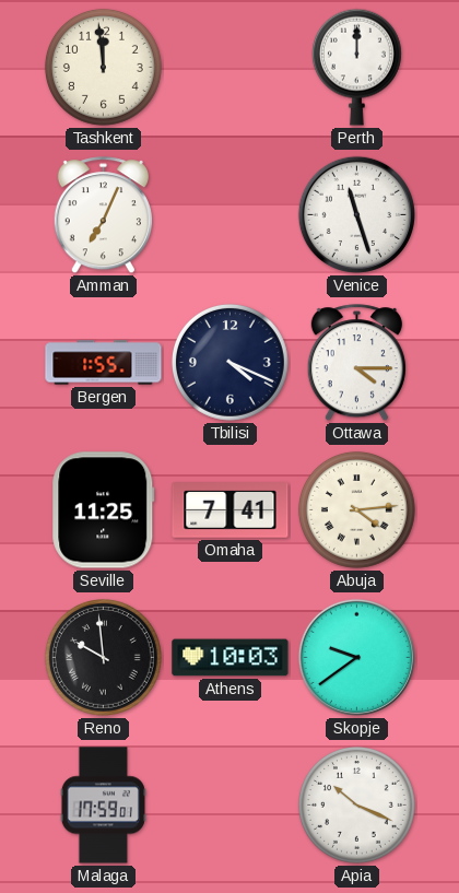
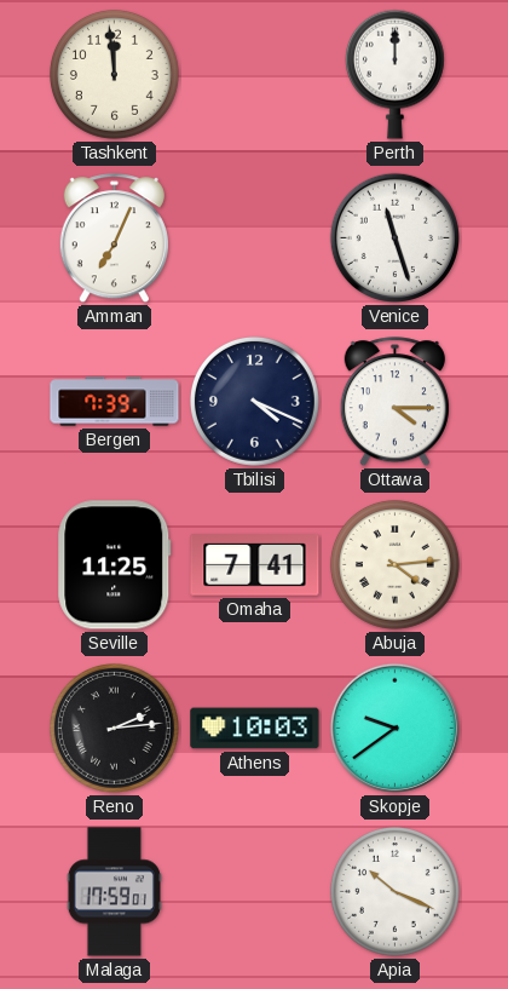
Bergen: 1:55 -> 7:39 (115, 402)
Reno: 9:59 -> 2:14 (114, 728)
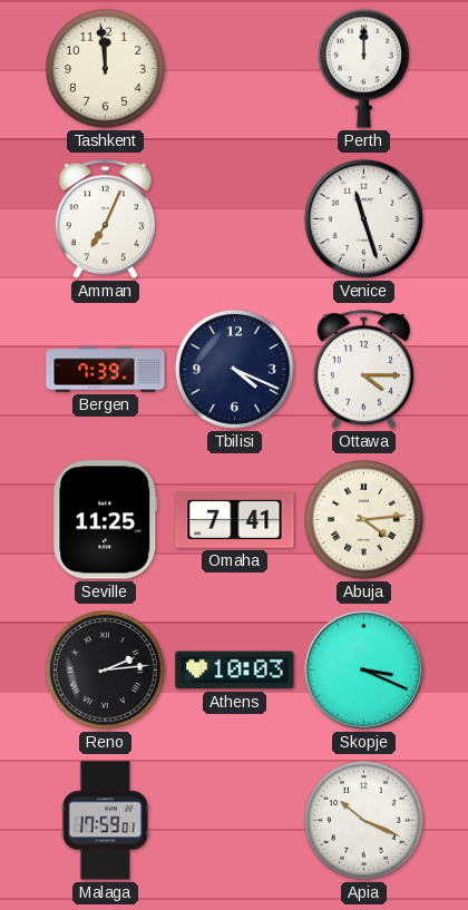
Skopje: 9:39 -> 3:19 (363, 669)
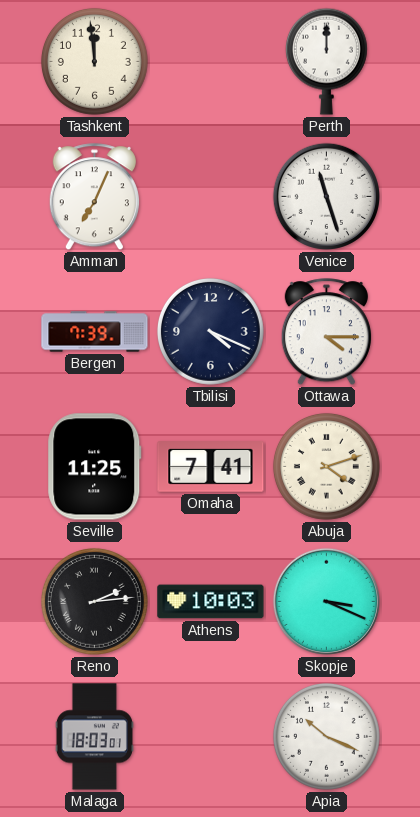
Abuja: 4:14 -> 4:12 (326, 466)
Malaga: 17:59 -> 18:03 (94, 737)
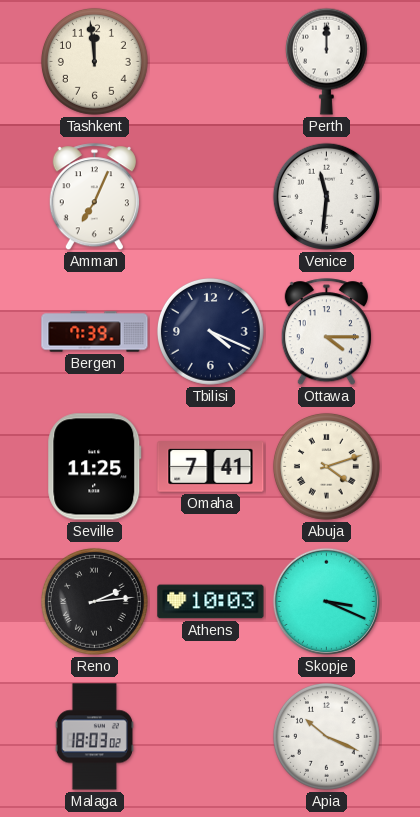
Venice: 11:27 -> 11:31 (326, 196)
Malaga: 18:03:01 -> 18:03:02 (94, 737)
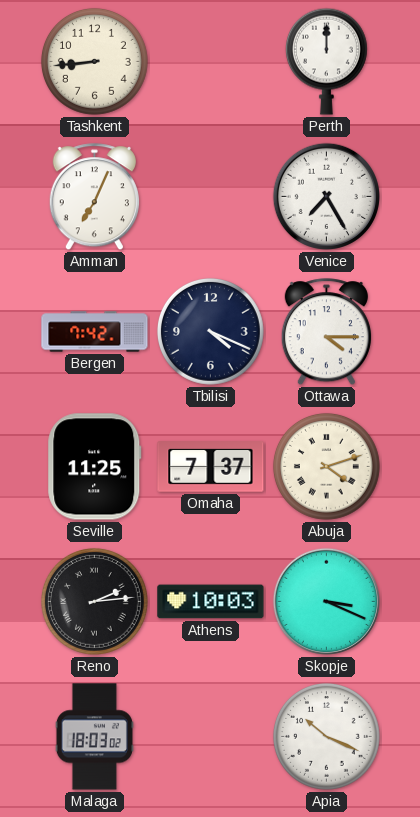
Tashkent: 11:59 -> 8:44 (94, 61)
Venice: 11:31 -> 7:25 (326, 196)
Bergen: 7:39 -> 7:42 (95, 332)
Omaha: 7:41 -> 7:37 (211, 467)
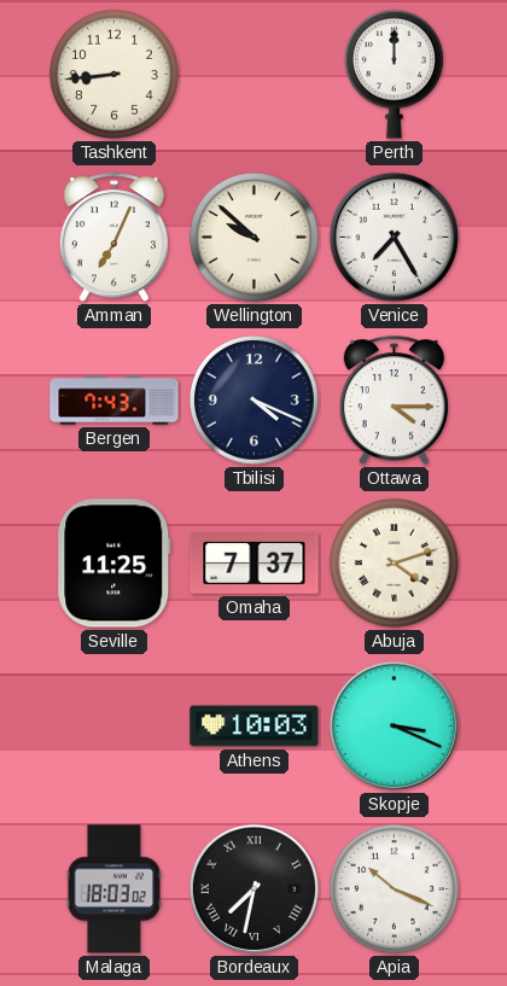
Wellington: none -> 9:52 (253, 237)
Bergen: 7:42 -> 7:43 (115, 401)
Reno: 2:14 -> none (94, 601)
Bordeaux: none -> 7:32 (253, 888)
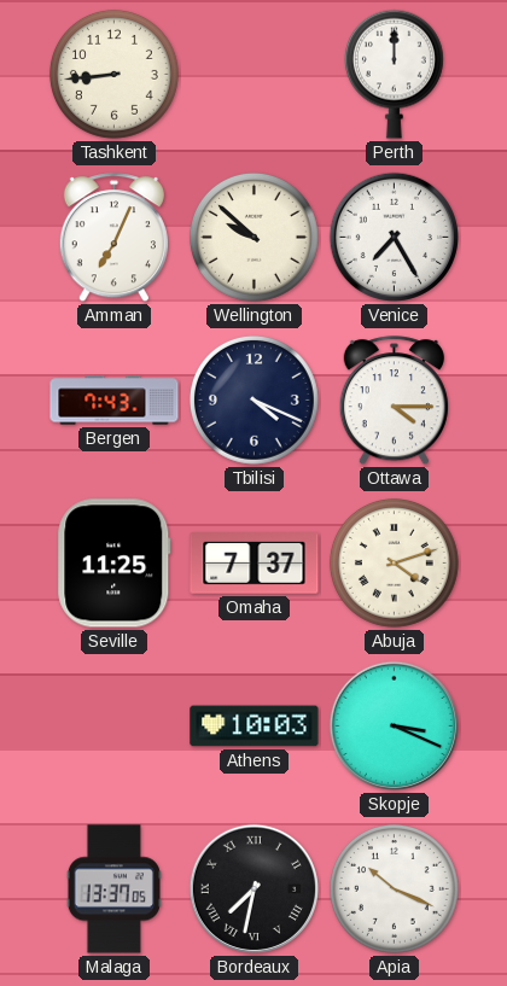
Malaga: 18:03 -> 13:37 (113, 889)
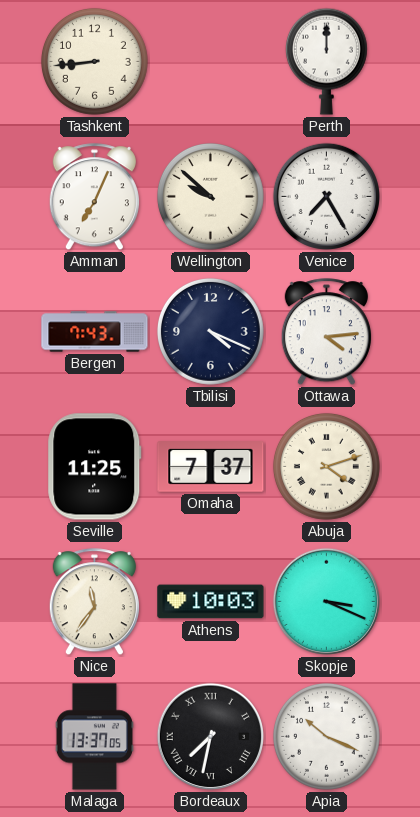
Ottawa: 4:15 -> 4:14 (326, 332)
Nice: none -> 11:36 (94, 602)
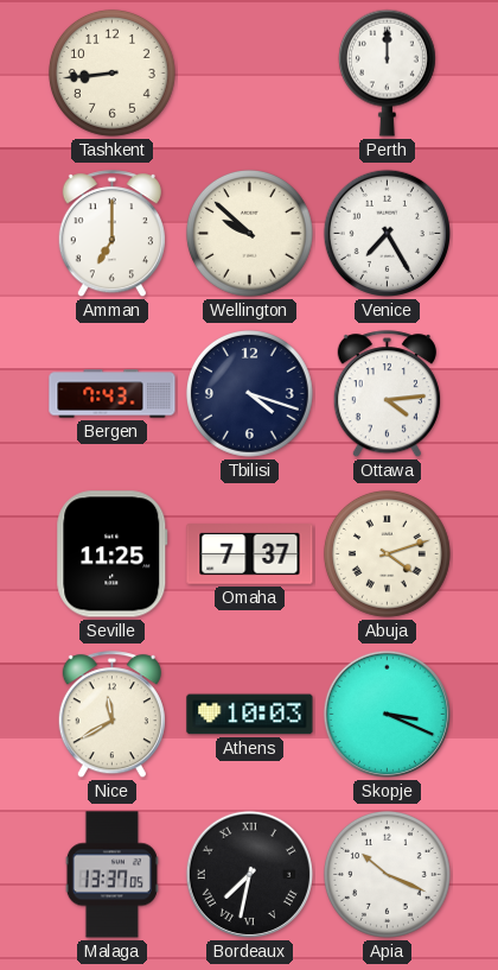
Amman: 7:04 -> 7:00 (111, 234)
Tbilisi: 4:19 -> 4:18 (249, 393)
Nice: 11:36 -> 11:40 (111, 715)
